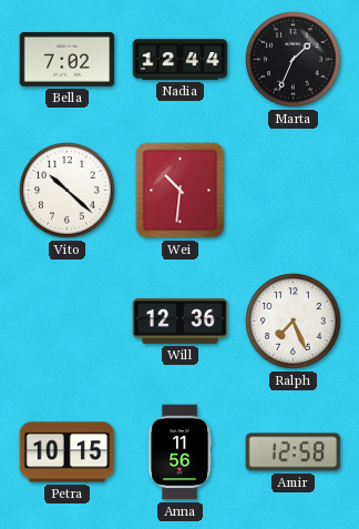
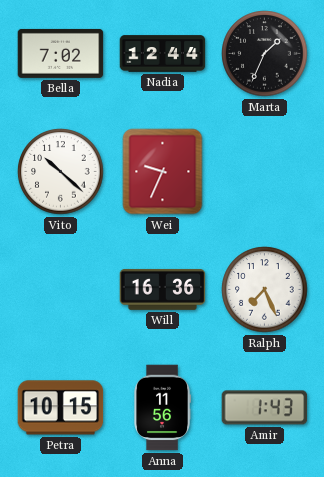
Wei: 10:31 -> 9:34 (163, 172)
Will: 12:36 -> 16:36 (163, 289)
Amir: 12:58 -> 1:43 (265, 408)
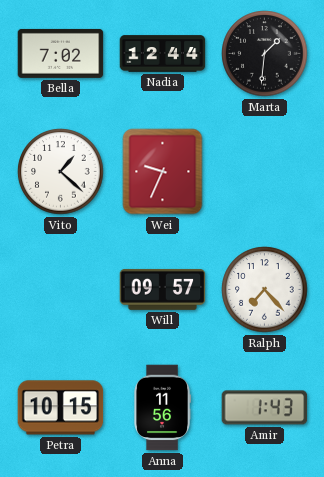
Marta: 1:34 -> 1:31 (265, 54)
Vito: 10:22 -> 1:22 (61, 172)
Will: 16:36 -> 09:57 (163, 289)
Ralph: 7:26 -> 7:23 (265, 290)
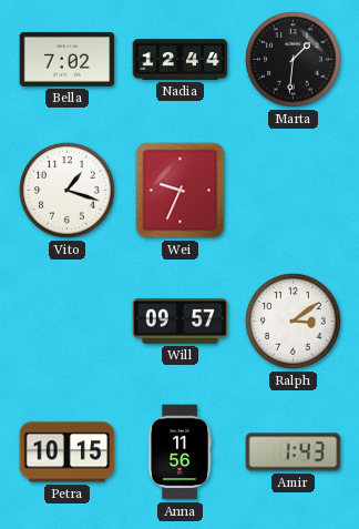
Vito: 1:22 -> 1:18 (68, 191)
Ralph: 7:23 -> 3:09 (294, 322)
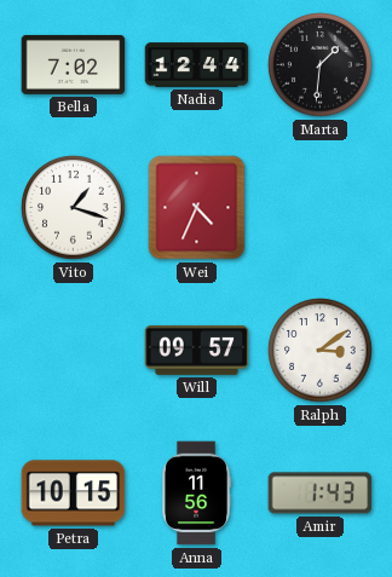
Wei: 9:34 -> 4:34 (197, 208)
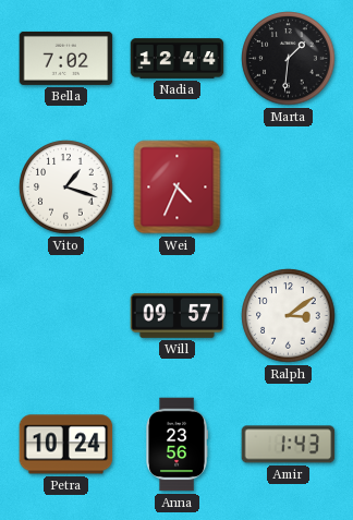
Petra: 10:15 -> 10:24 (66, 445)
Anna: 11:56 -> 23:56 (176, 445)
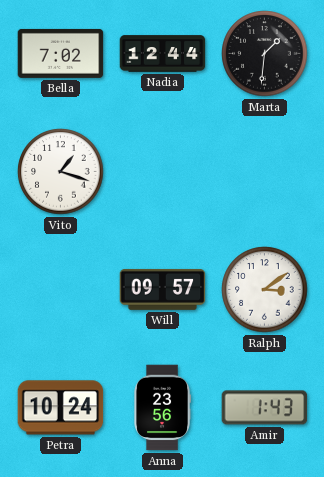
Wei: 4:34 -> none (178, 188)
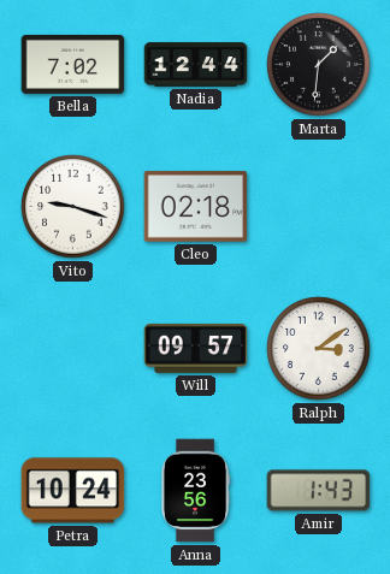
Vito: 1:18 -> 9:18 (73, 207)
Cleo: none -> 02:18 (196, 207)
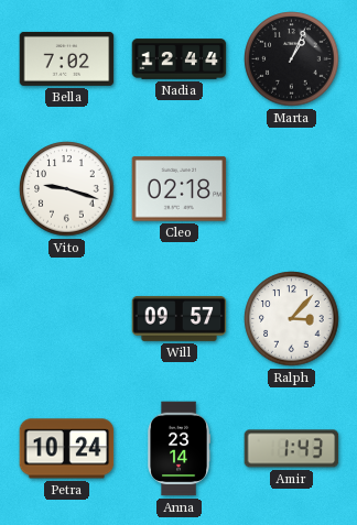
Marta: 1:31 -> 1:04 (292, 59)
Ralph: 3:09 -> 3:07 (292, 319)
Anna: 23:56 -> 23:14 (178, 449)
